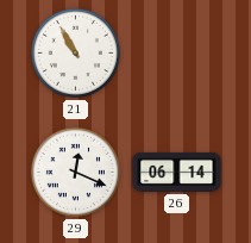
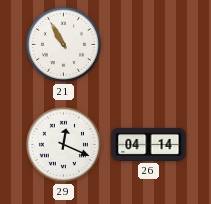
26: 06:14 -> 04:14 (149, 144)
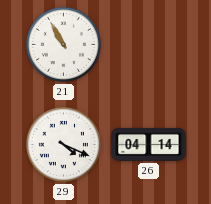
29: 12:19 -> 4:19 (63, 144)
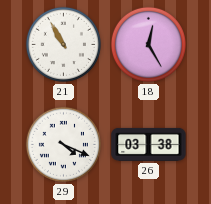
18: none -> 12:25 (148, 44)
26: 04:14 -> 03:38 (149, 144)
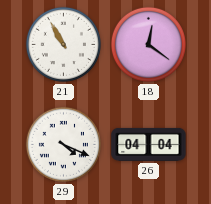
18: 12:25 -> 12:21 (148, 44)
26: 03:38 -> 04:04 (149, 144)
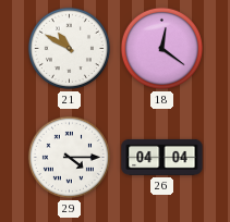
21: 10:55 -> 10:50 (69, 48)
29: 4:19 -> 4:15 (69, 157)
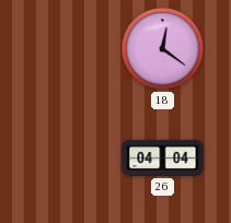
21: 10:50 -> none (69, 48)
29: 4:15 -> none (69, 157)
